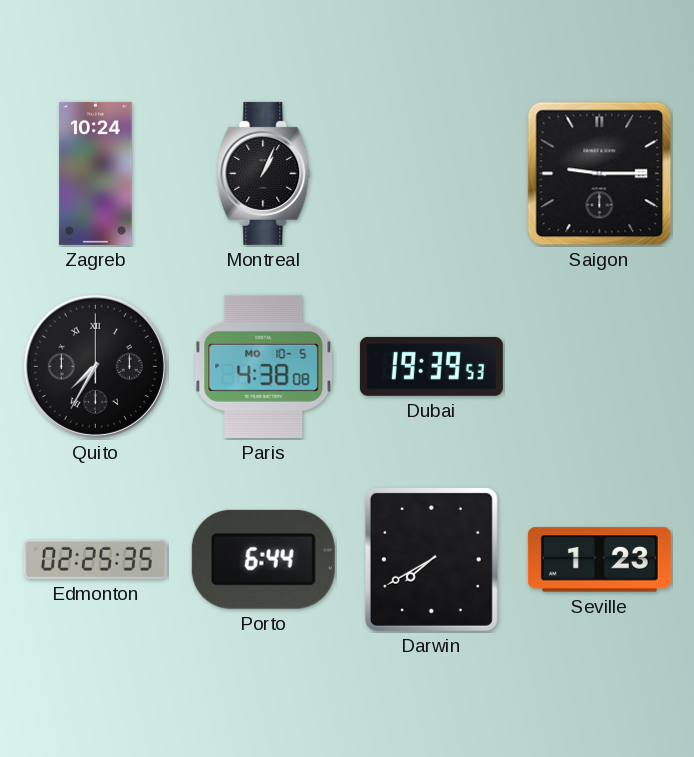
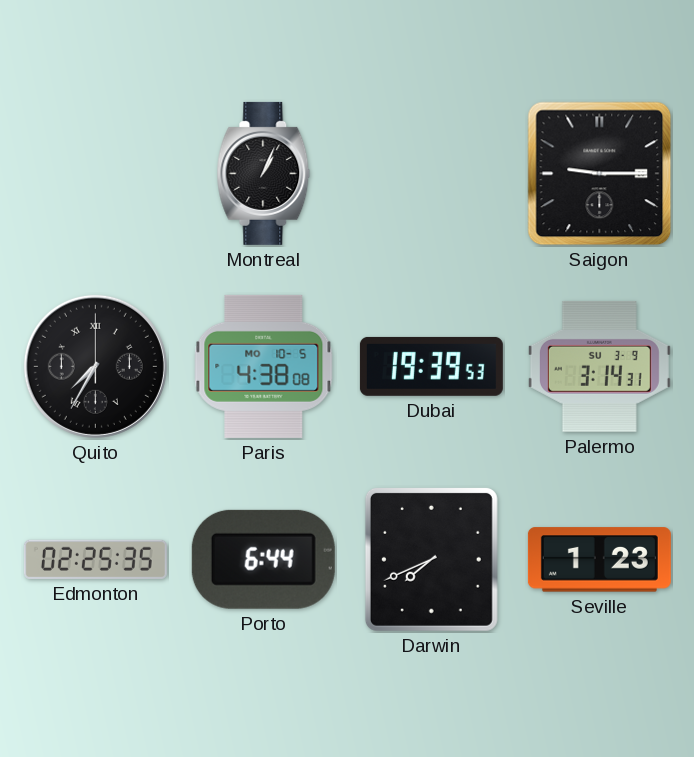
Zagreb: 10:24 -> none (96, 173)
Palermo: none -> 3:14 (599, 366)
Darwin: 7:40 -> 7:41 (431, 559)
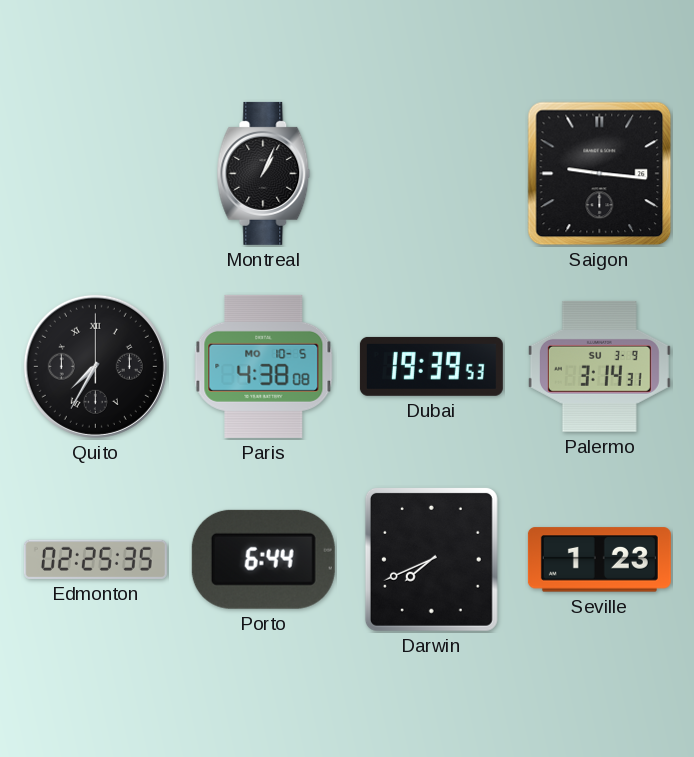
Saigon: 9:15 -> 9:16 (600, 174)
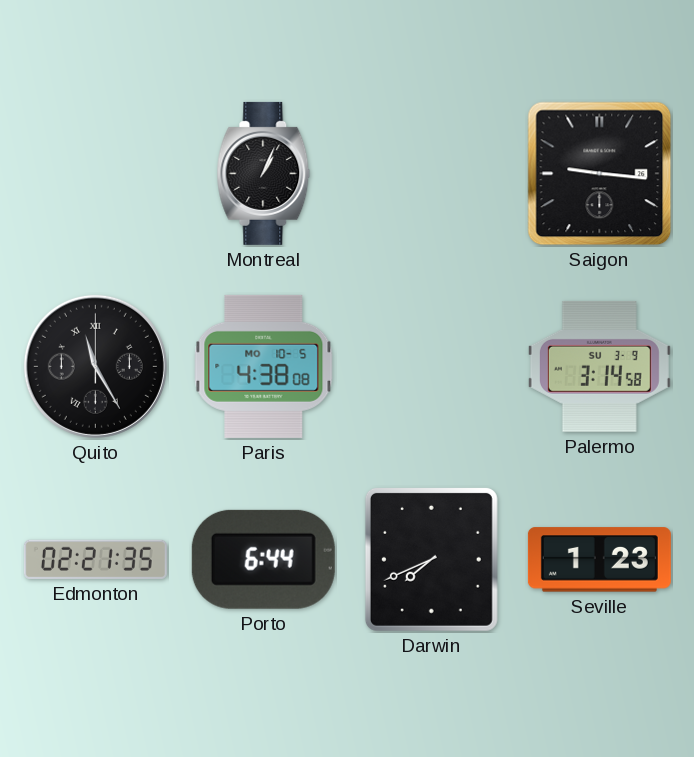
Quito: 7:35 -> 11:25 (95, 366)
Dubai: 19:39 -> none (431, 366)
Palermo: 3:14:31 -> 3:14:58 (599, 366)
Edmonton: 02:25 -> 02:21 (95, 559)
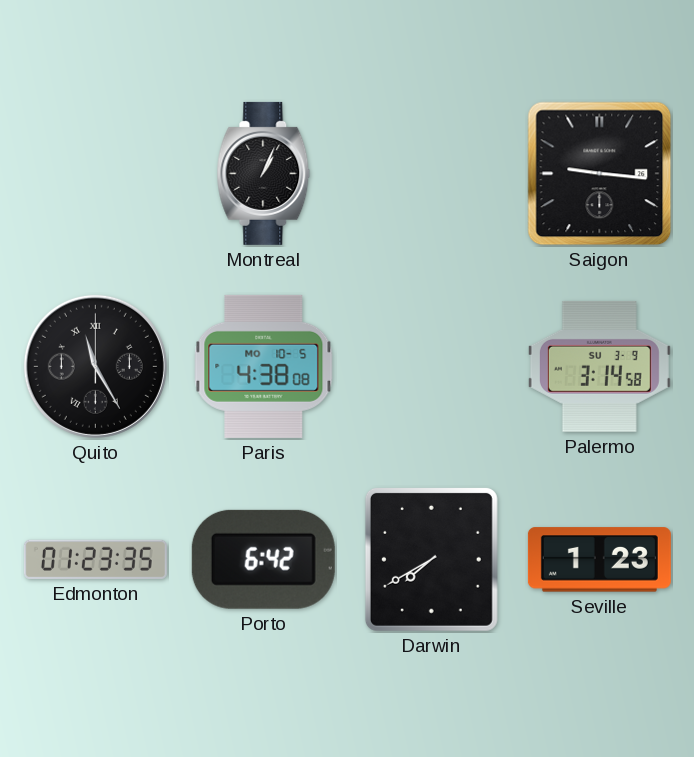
Edmonton: 02:21 -> 01:23 (95, 559)
Porto: 6:44 -> 6:42 (263, 559)
Darwin: 7:41 -> 7:40 (431, 559)
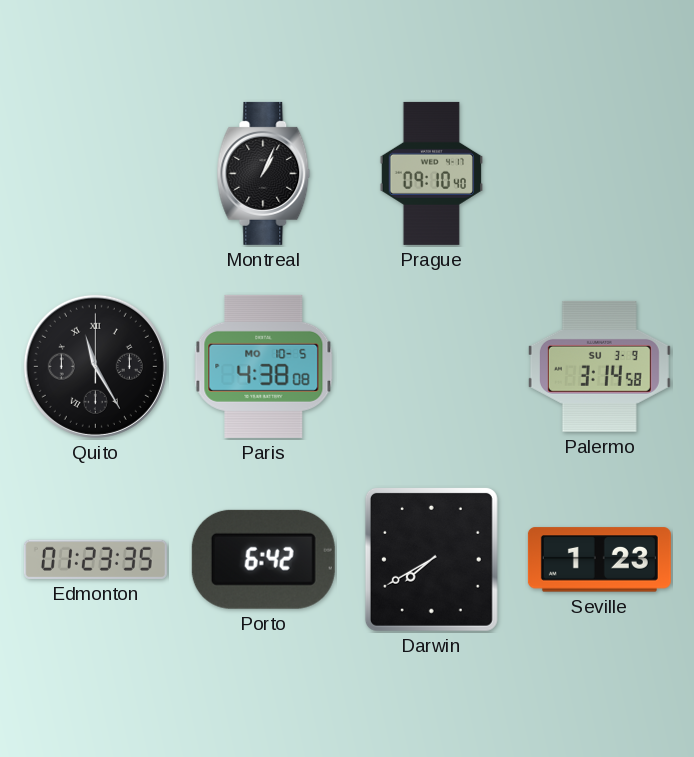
Prague: none -> 09:10 (432, 173)
Saigon: 9:16 -> none (600, 174)
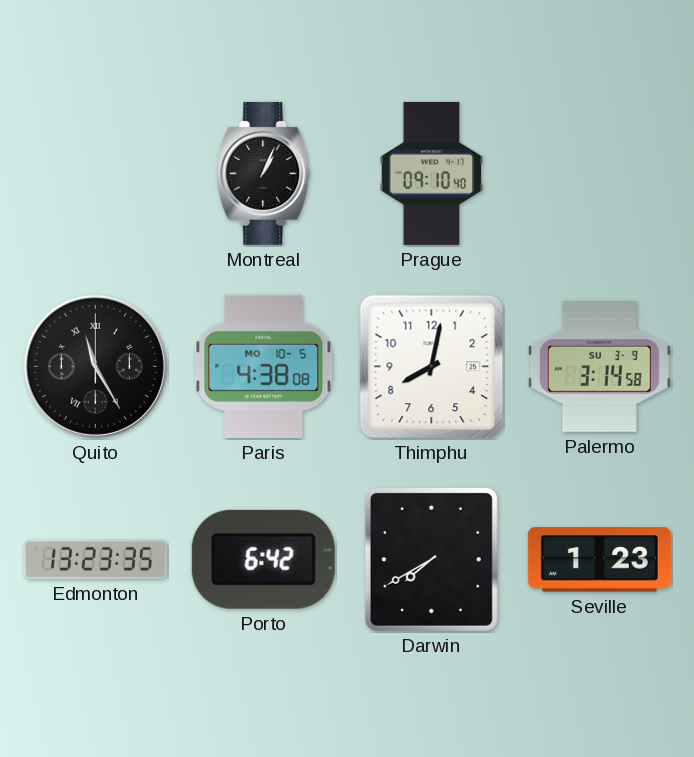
Thimphu: none -> 8:02 (432, 367)
Edmonton: 01:23 -> 13:23 (95, 559)
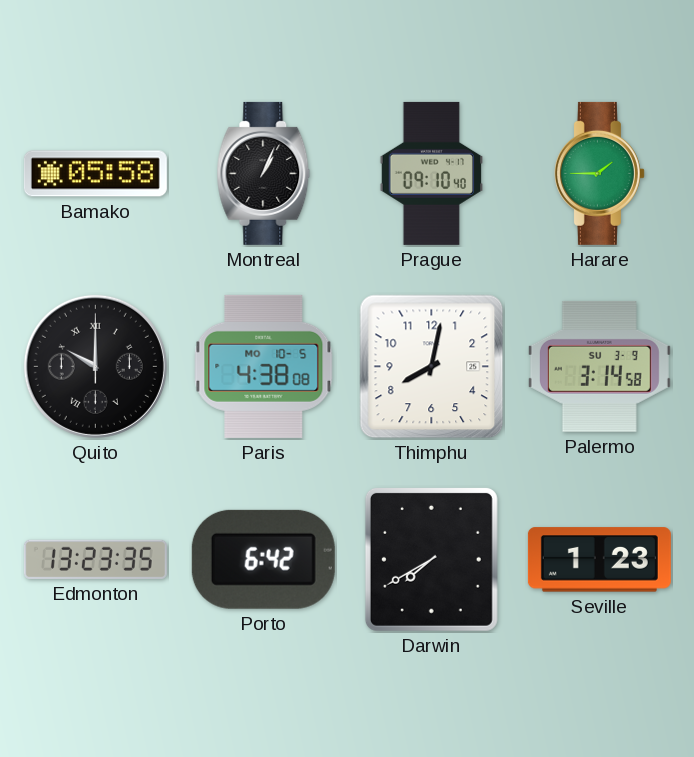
Bamako: none -> 05:58 (95, 174)
Harare: none -> 1:45 (599, 173)
Quito: 11:25 -> 10:00 (95, 366)
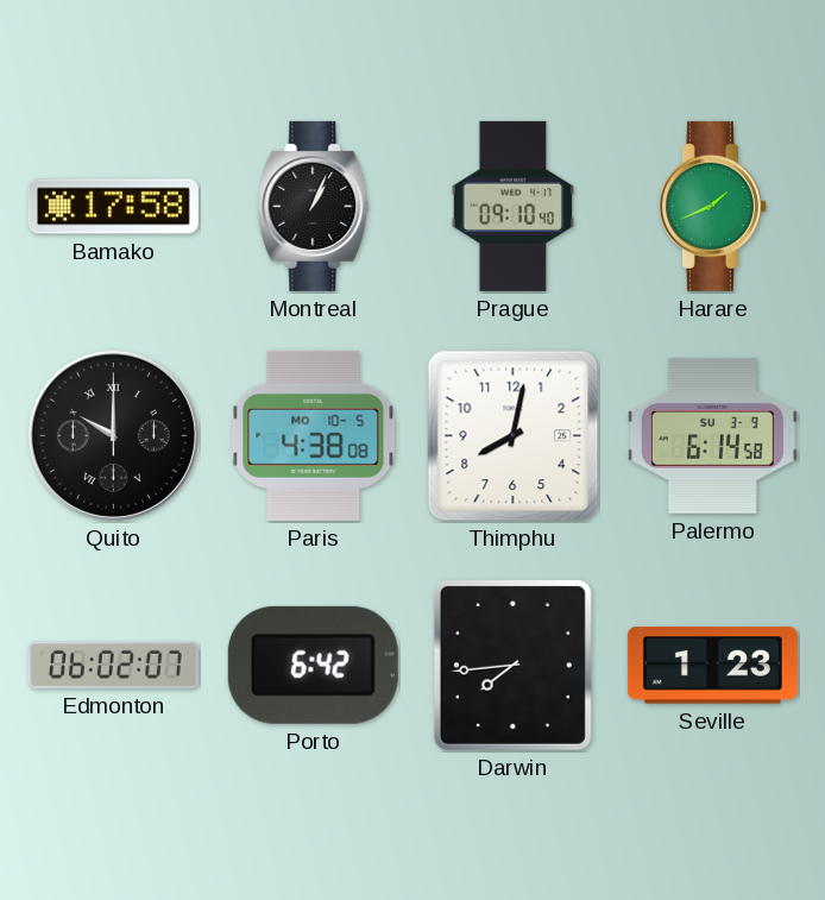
Bamako: 05:58 -> 17:58 (113, 207)
Harare: 1:45 -> 1:41 (712, 206)
Palermo: 3:14 -> 6:14 (712, 435)
Edmonton: 13:23 -> 06:02 (113, 665)
Darwin: 7:40 -> 7:44 (512, 665)
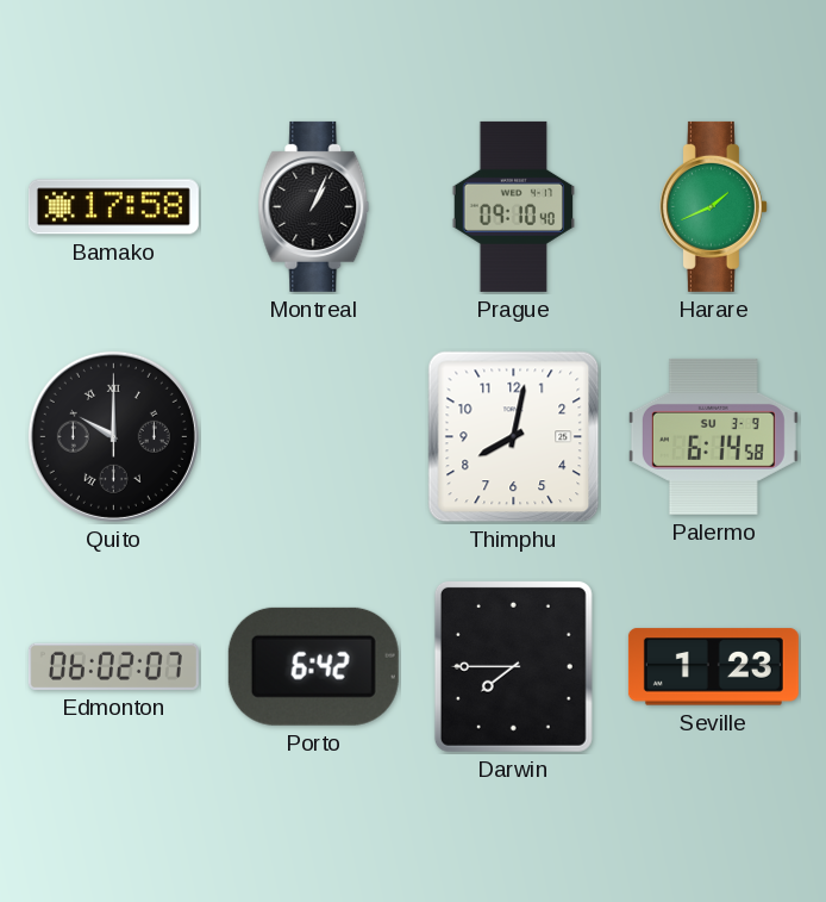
Paris: 4:38 -> none (314, 435)
Darwin: 7:44 -> 7:45 (513, 666)
